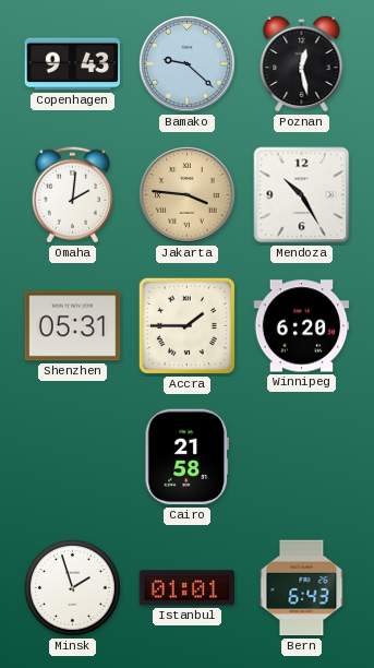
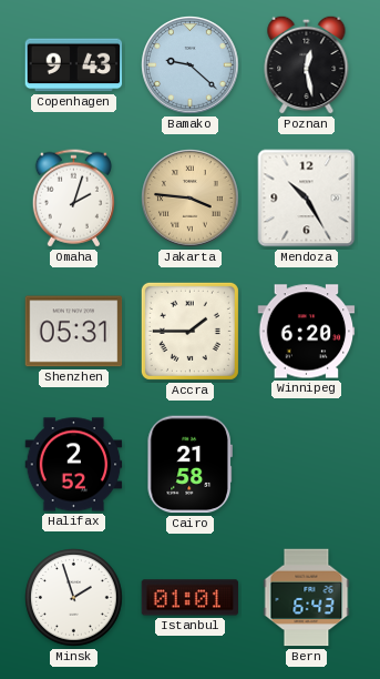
Omaha: 2:01 -> 2:03 (73, 199)
Halifax: none -> 2:52 (74, 465)
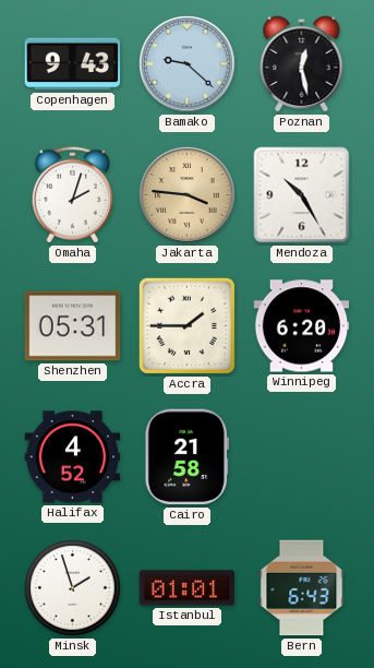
Halifax: 2:52 -> 4:52 (73, 457)
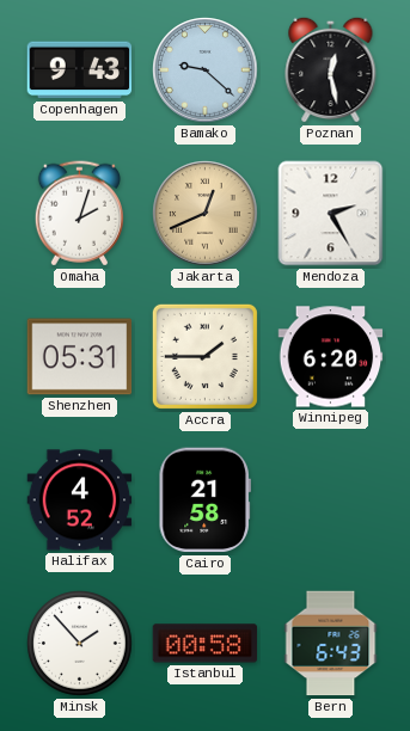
Jakarta: 3:46 -> 12:41 (206, 214)
Mendoza: 10:25 -> 2:25 (331, 214)
Minsk: 1:57 -> 1:53 (80, 644)
Istanbul: 01:01 -> 00:58 (206, 644)
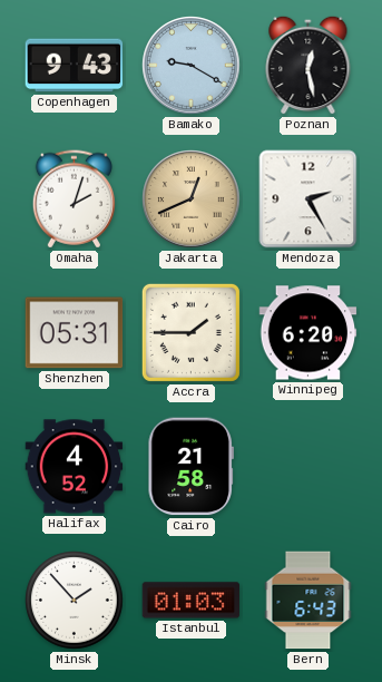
Bamako: 9:22 -> 9:20 (192, 66)
Istanbul: 00:58 -> 01:03 (192, 601)
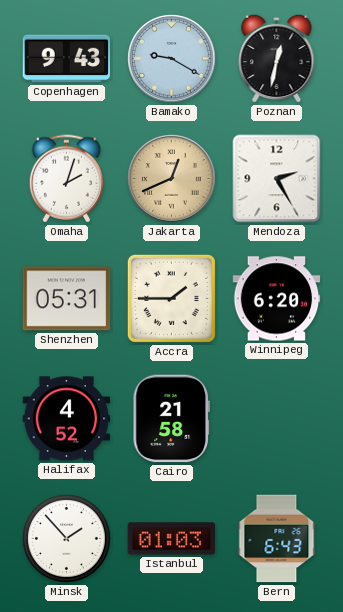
Poznan: 12:28 -> 12:32 (277, 58)
